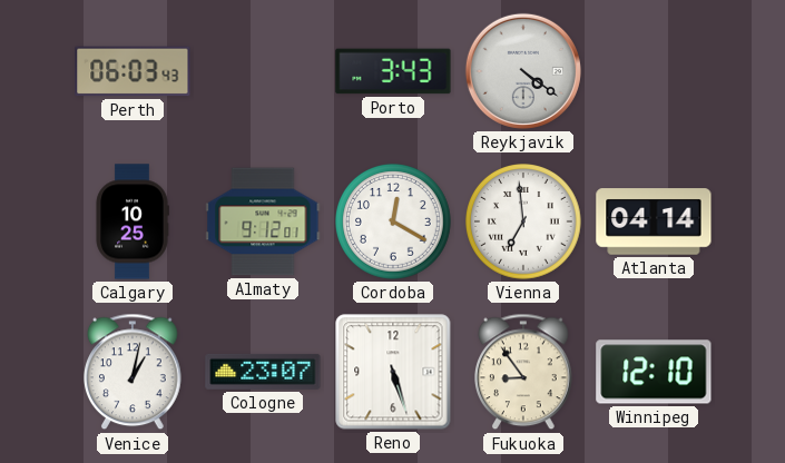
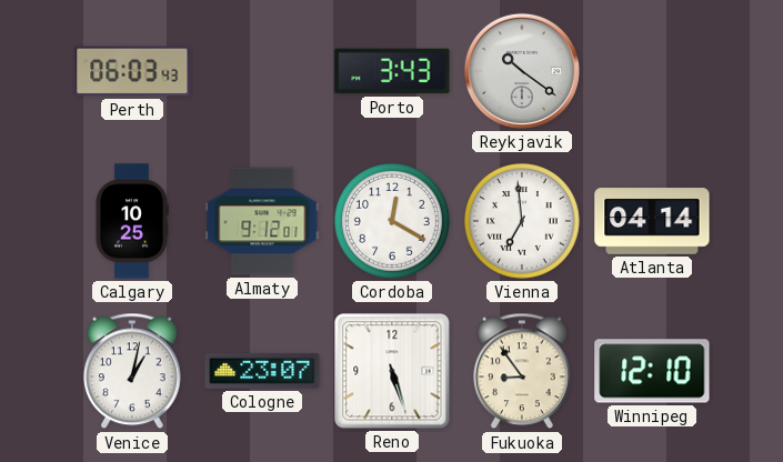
Reykjavik: 4:21 -> 10:21 (522, 71)
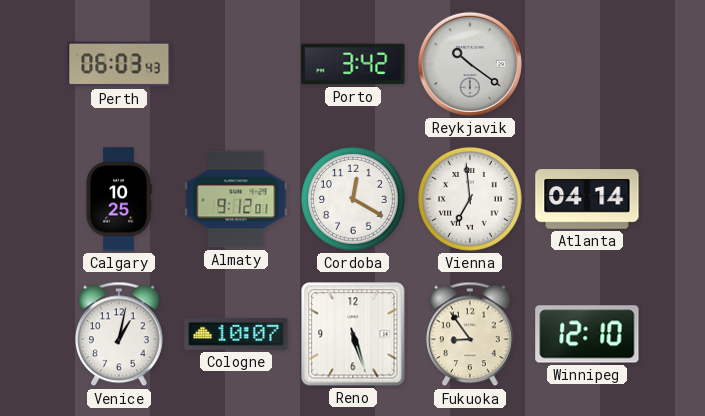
Porto: 3:43 -> 3:42 (353, 64)
Cologne: 23:07 -> 10:07 (236, 334)
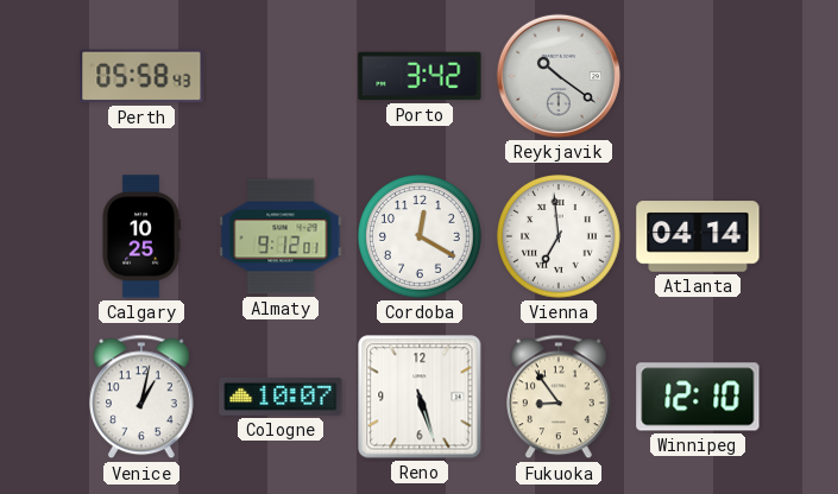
Perth: 06:03 -> 05:58 (141, 76)
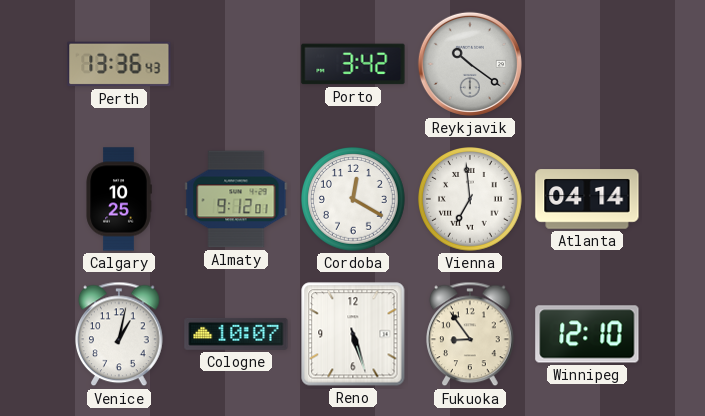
Perth: 05:58 -> 13:36 (119, 64)
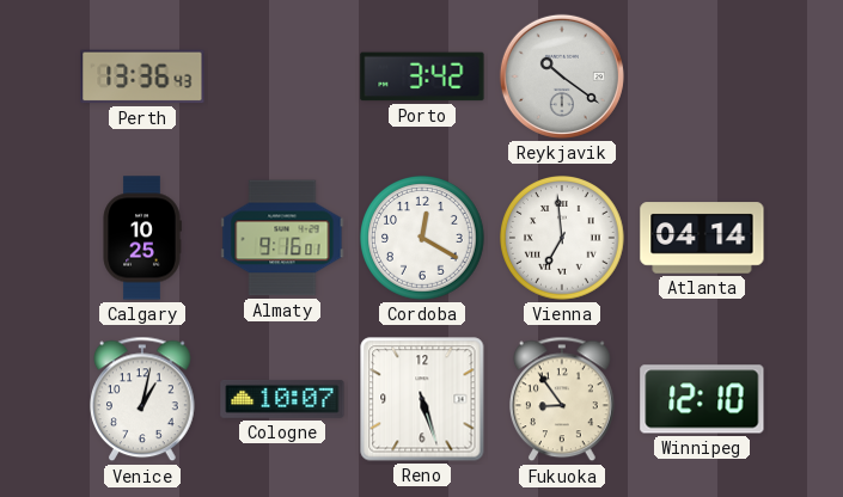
Almaty: 9:12 -> 9:16 (282, 238)
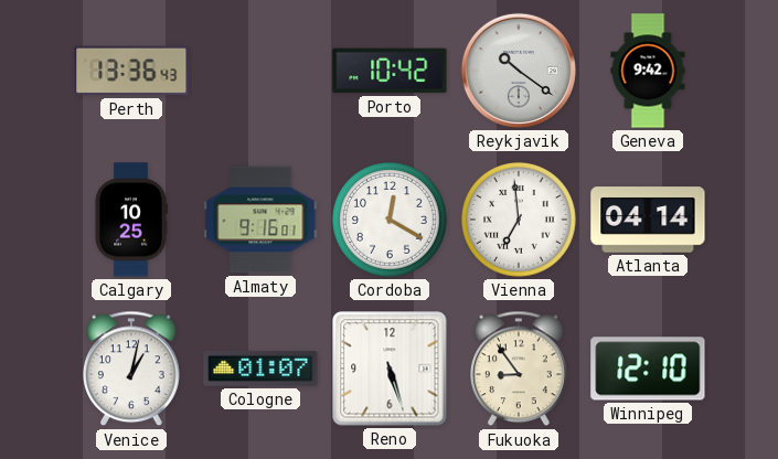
Porto: 3:42 -> 10:42 (390, 71)
Geneva: none -> 9:42 (648, 71)
Cologne: 10:07 -> 01:07 (260, 369)
